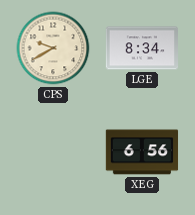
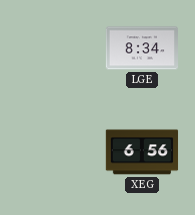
CPS: 9:40 -> none (53, 48)
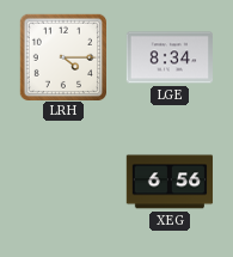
LRH: none -> 4:15 (62, 56)
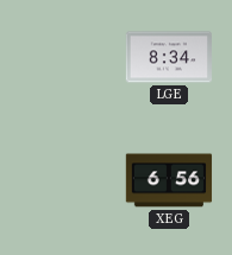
LRH: 4:15 -> none (62, 56)
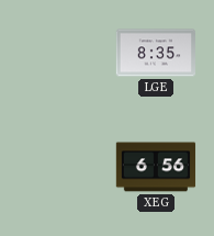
LGE: 8:34 -> 8:35 (156, 53)
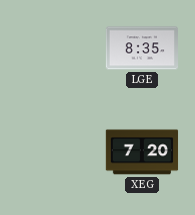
XEG: 6:56 -> 7:20 (142, 152)
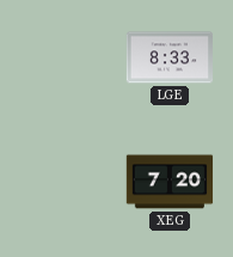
LGE: 8:35 -> 8:33 (170, 57)
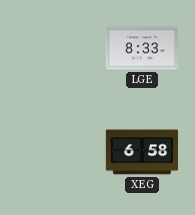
XEG: 7:20 -> 6:58 (142, 152)
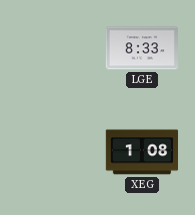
XEG: 6:58 -> 1:08 (142, 152)
